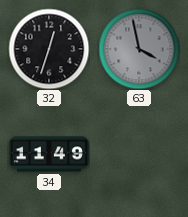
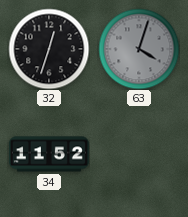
63: 3:58 -> 4:03 (139, 49)
34: 11:49 -> 11:52 (49, 154)
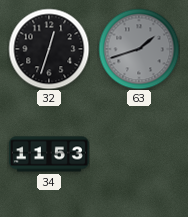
63: 4:03 -> 1:42 (139, 49)
34: 11:52 -> 11:53 (49, 154)
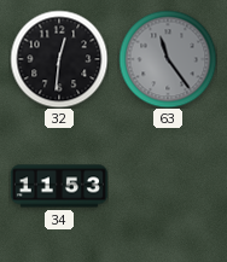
32: 12:33 -> 12:31 (59, 59)
63: 1:42 -> 11:24 (168, 59)
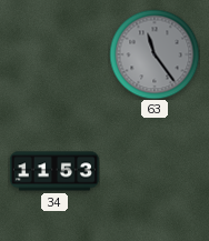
32: 12:31 -> none (59, 59)
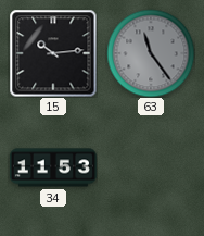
15: none -> 10:14 (53, 53)
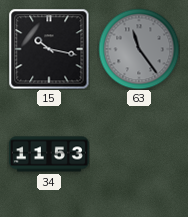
15: 10:14 -> 10:17 (49, 49)
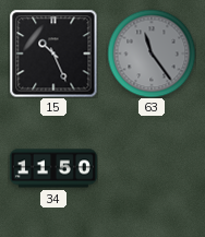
15: 10:17 -> 10:26 (53, 54)
34: 11:53 -> 11:50 (53, 168)
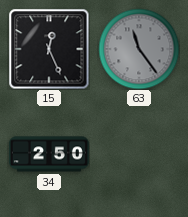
15: 10:26 -> 12:26 (49, 49)
34: 11:50 -> 2:50 (49, 154)
